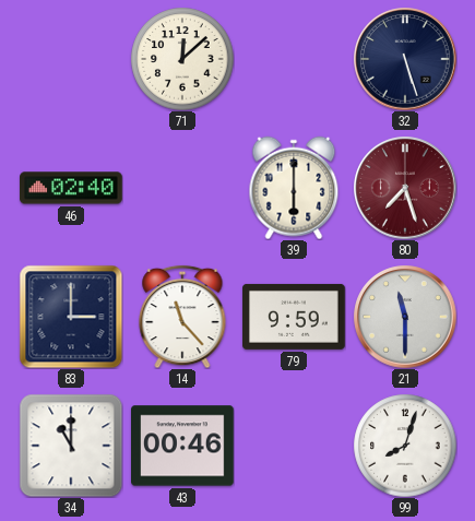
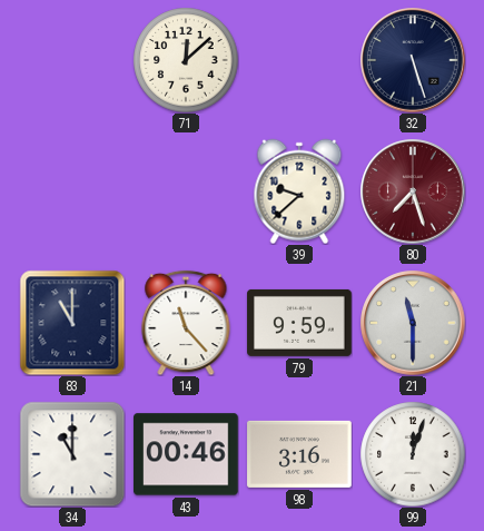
46: 02:40 -> none (71, 188)
39: 6:00 -> 9:38 (299, 191)
83: 3:00 -> 11:00 (72, 323)
98: none -> 3:16 (299, 454)
99: 8:03 -> 12:03 (413, 454)
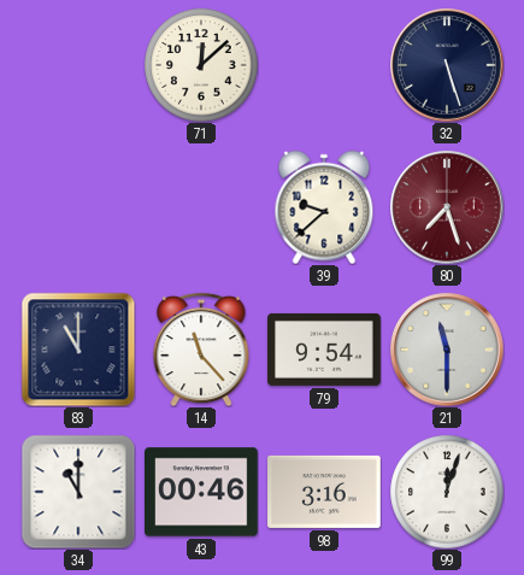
79: 9:59 -> 9:54 (324, 350)
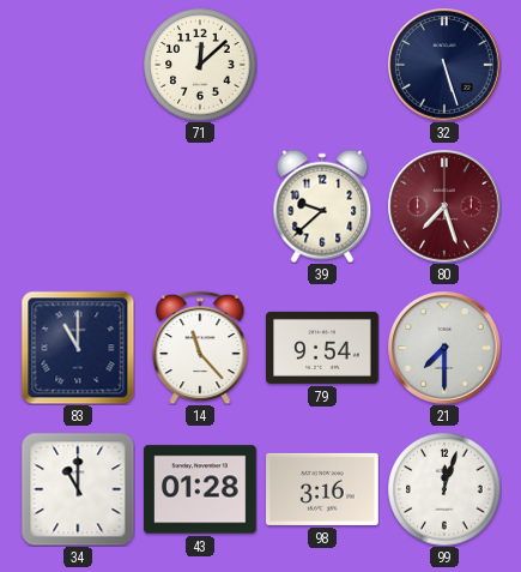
21: 11:30 -> 7:30 (444, 348)
43: 00:46 -> 01:28 (200, 489)
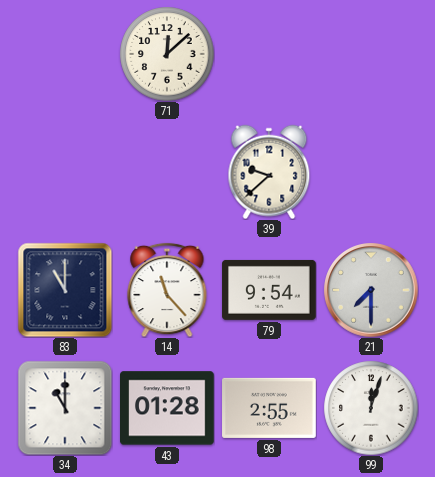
32: 5:27 -> none (444, 65)
80: 7:27 -> none (444, 206)
98: 3:16 -> 2:55 (269, 408)
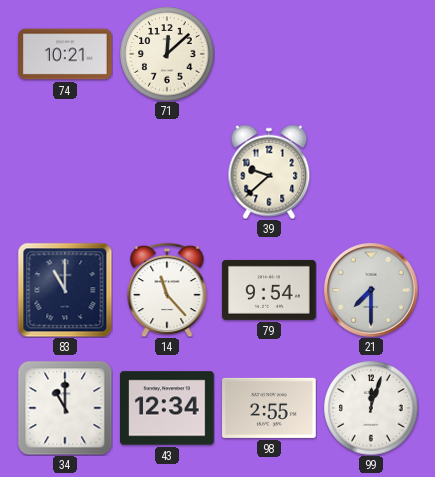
74: none -> 10:21 (65, 54)
43: 01:28 -> 12:34 (167, 408)
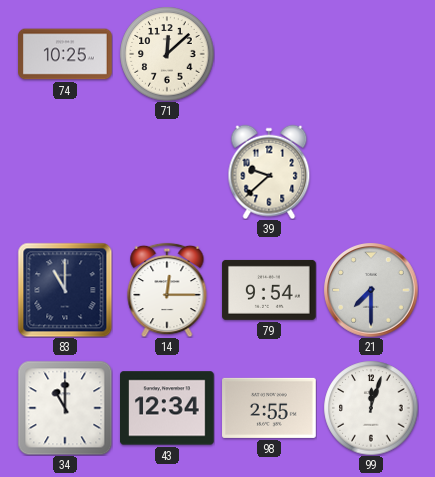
74: 10:21 -> 10:25 (65, 54)
14: 11:23 -> 12:15 (167, 290)
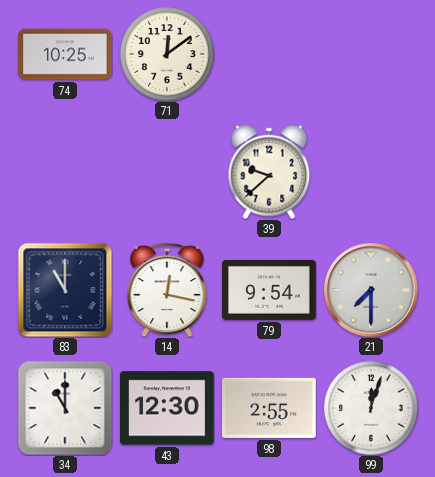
71: 12:08 -> 12:09 (167, 54)
14: 12:15 -> 12:17 (167, 290)
43: 12:34 -> 12:30 (167, 408)
